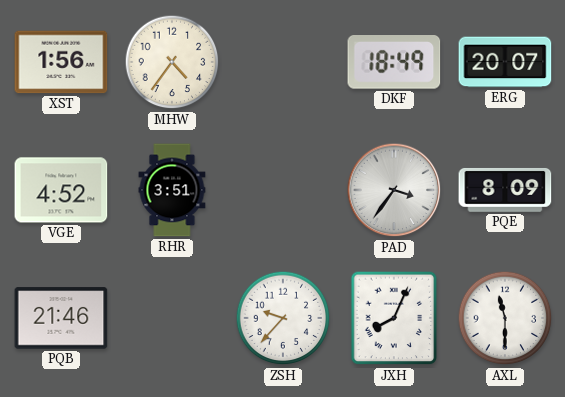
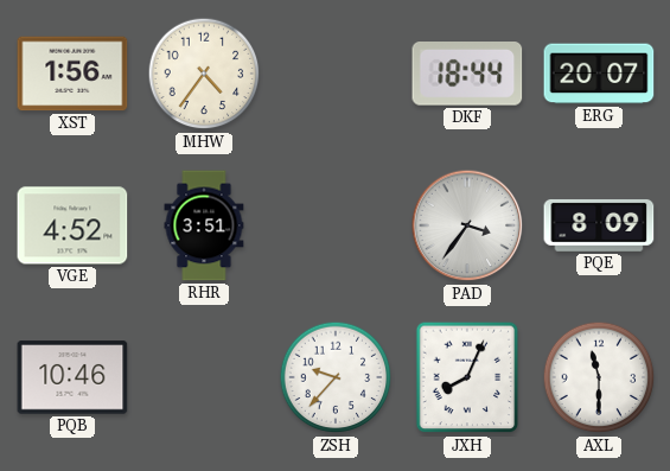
DKF: 18:49 -> 18:44 (467, 75)
PQB: 21:46 -> 10:46 (72, 377)
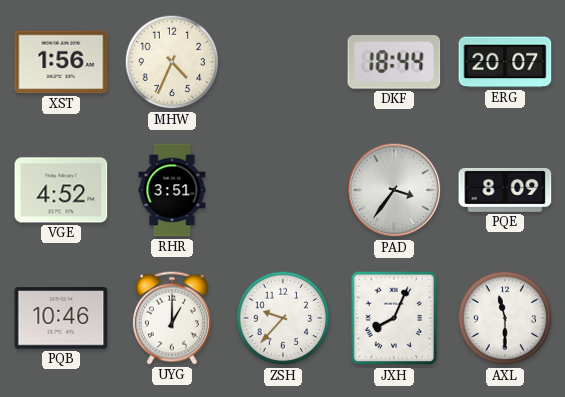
MHW: 4:36 -> 4:34 (172, 62)
UYG: none -> 1:00 (172, 318)
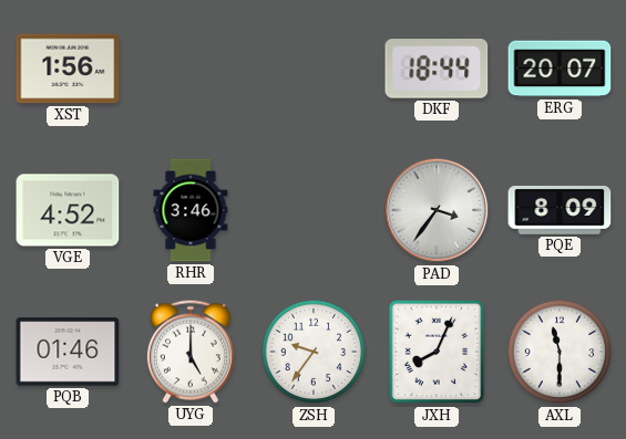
MHW: 4:34 -> none (172, 62)
RHR: 3:51 -> 3:46 (191, 210)
PQB: 10:46 -> 01:46 (68, 352)
UYG: 1:00 -> 5:00 (191, 352)
ZSH: 9:37 -> 9:36 (314, 352)
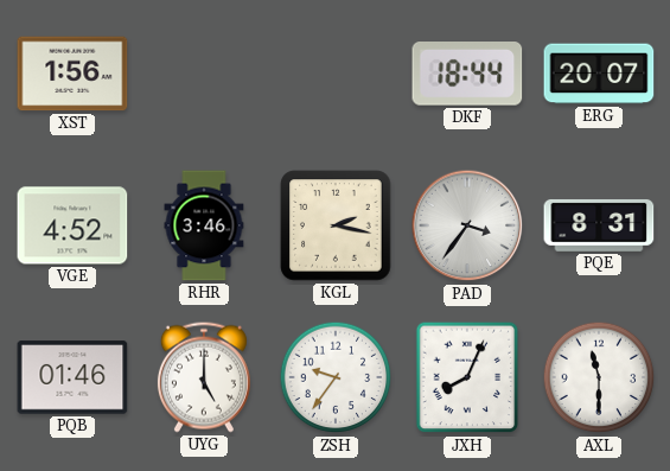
KGL: none -> 2:17 (336, 225)
PQE: 8:09 -> 8:31 (599, 225)
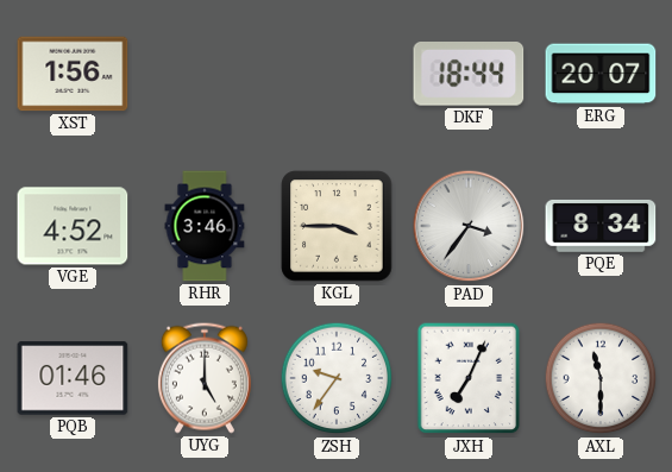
KGL: 2:17 -> 3:45 (337, 226)
PQE: 8:31 -> 8:34 (601, 226)
JXH: 8:04 -> 7:04 (469, 378)
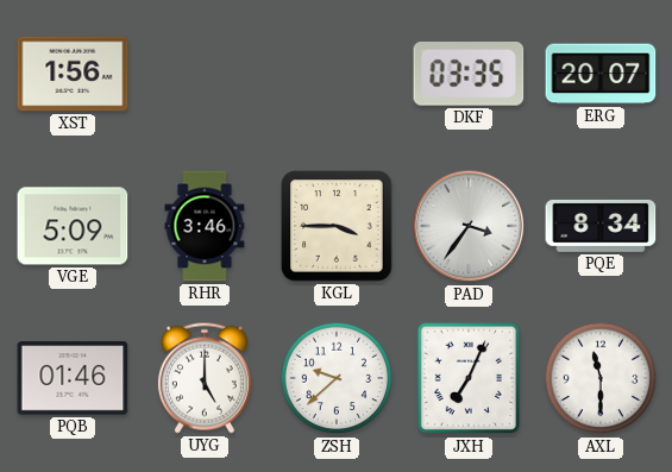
DKF: 18:44 -> 03:35 (469, 75)
VGE: 4:52 -> 5:09 (73, 226)
ZSH: 9:36 -> 9:38 (337, 378)
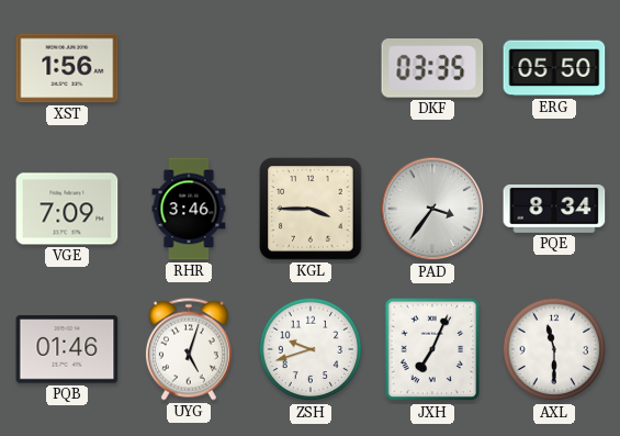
ERG: 20:07 -> 05:50 (554, 68)
VGE: 5:09 -> 7:09 (67, 209)
UYG: 5:00 -> 5:03 (189, 349)
ZSH: 9:38 -> 9:42 (311, 349)
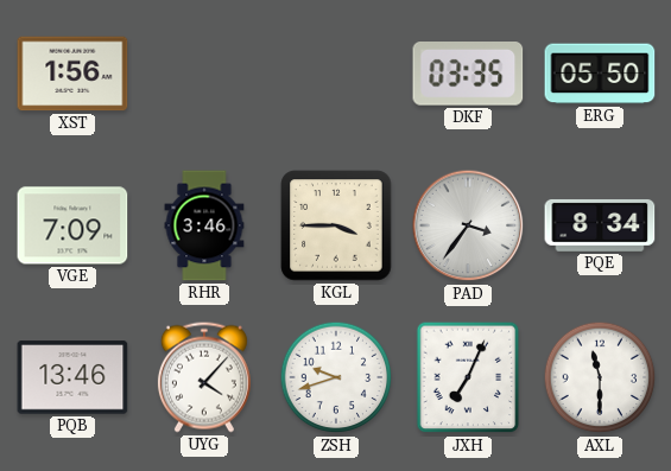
PQB: 01:46 -> 13:46 (72, 377)
UYG: 5:03 -> 4:07 (204, 377)
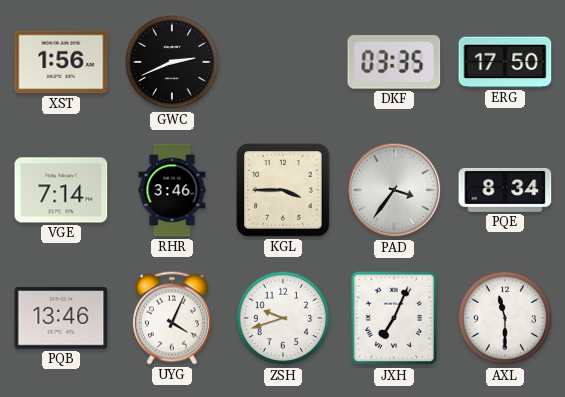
GWC: none -> 2:41 (172, 62)
ERG: 05:50 -> 17:50 (505, 62)
VGE: 7:09 -> 7:14 (61, 190)
UYG: 4:07 -> 4:04 (172, 318)
